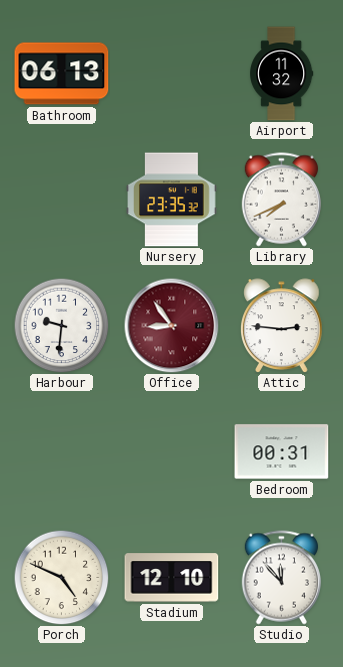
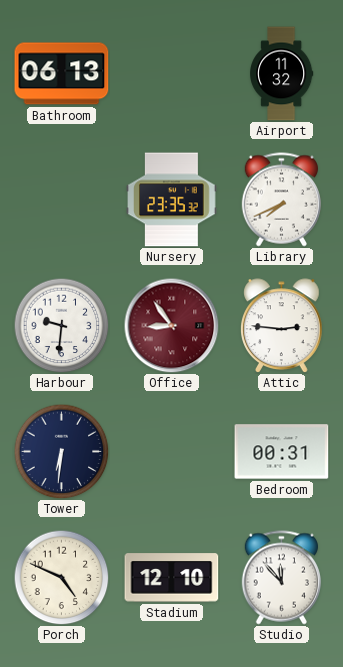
Tower: none -> 6:31 (61, 451)
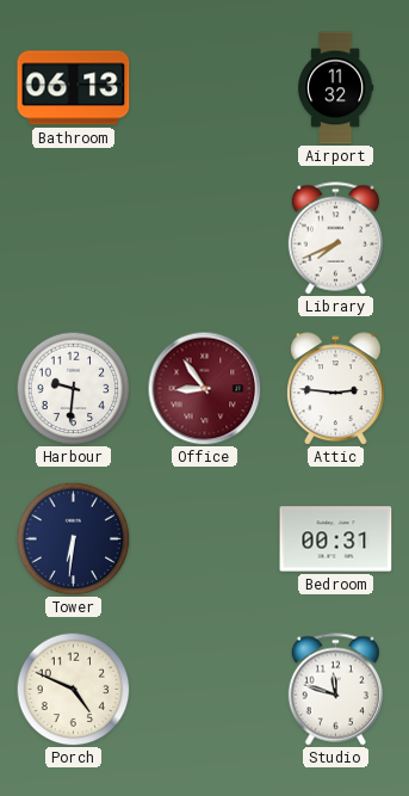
Nursery: 23:35 -> none (172, 200)
Stadium: 12:10 -> none (172, 578)
Studio: 11:53 -> 11:48 (335, 690)
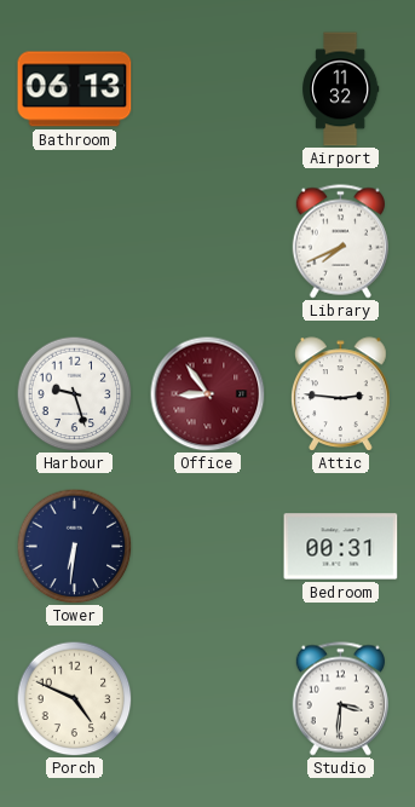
Harbour: 9:31 -> 9:27 (74, 393)
Studio: 11:48 -> 3:31 (340, 699)
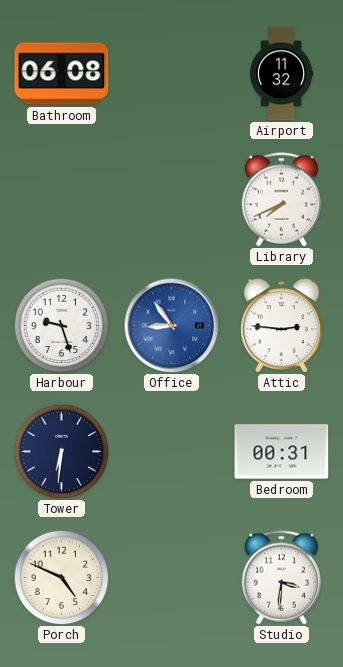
Bathroom: 06:13 -> 06:08 (62, 74)
Office dial: burgundy -> blue (171, 325)
